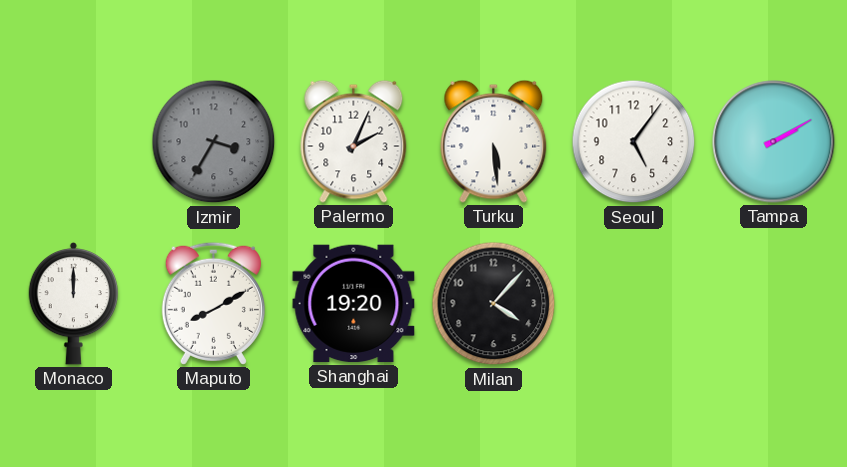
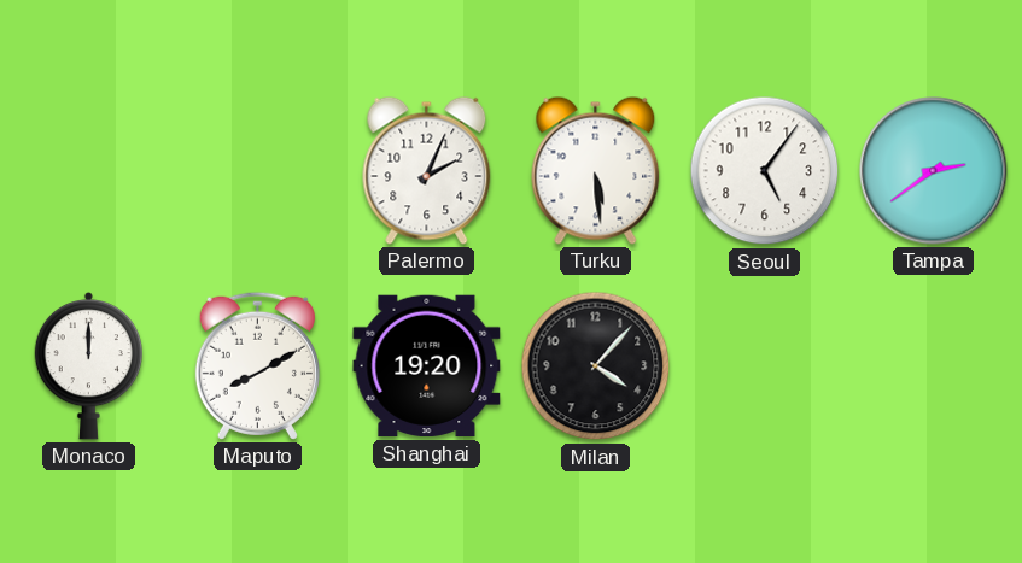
Izmir: 3:35 -> none (214, 142)
Tampa: 2:10 -> 2:39 (934, 171)
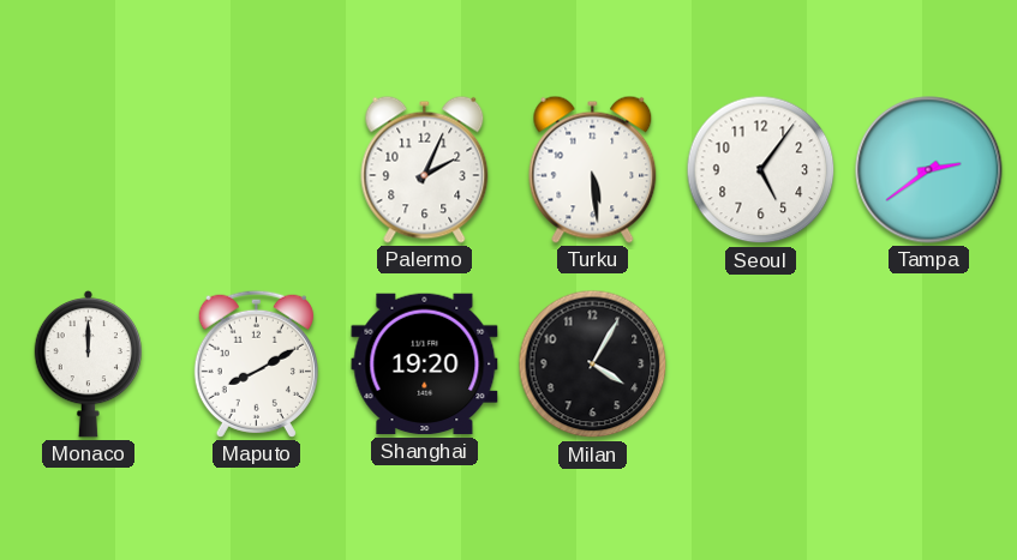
Milan: 4:07 -> 4:05 (593, 365)
